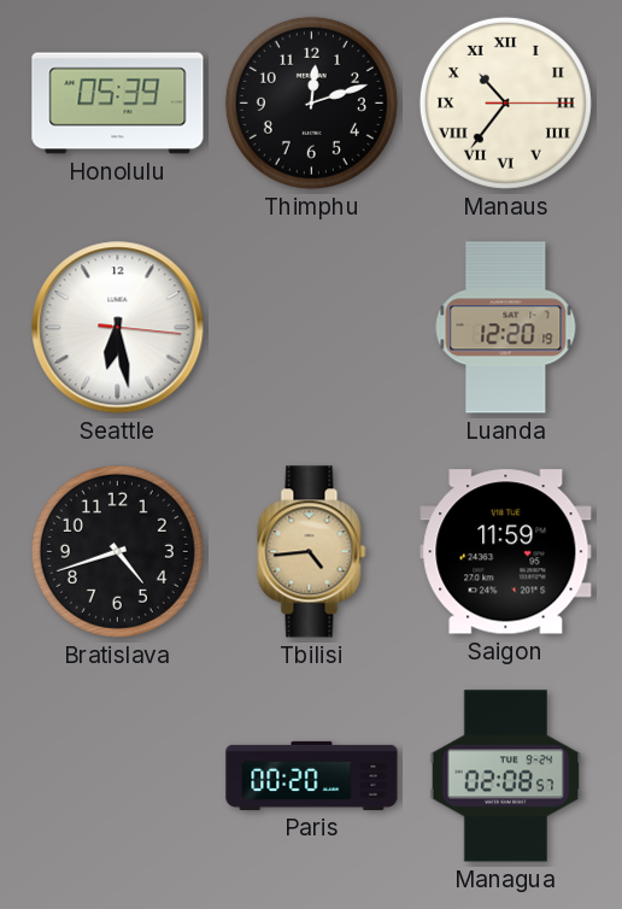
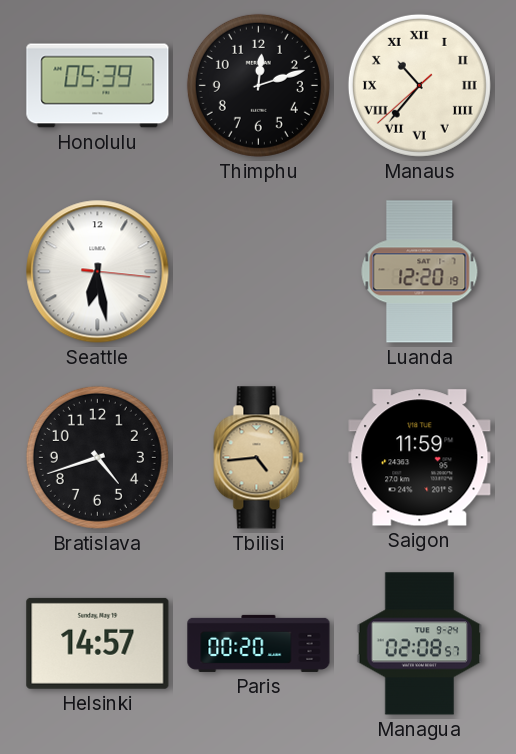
Manaus: 10:36:15 -> 10:36:38 (419, 85)
Helsinki: none -> 14:57 (98, 643)
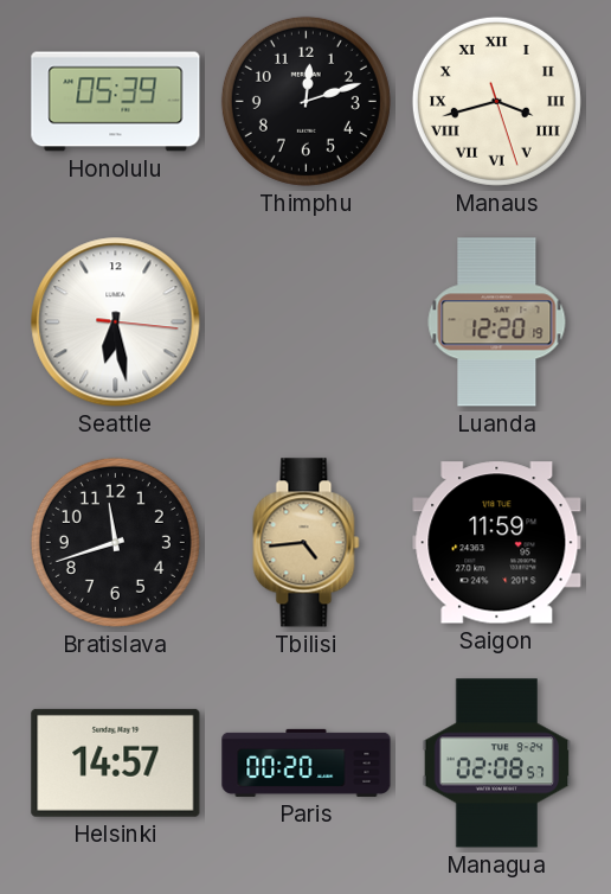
Manaus: 10:36 -> 3:42 (496, 101)
Bratislava: 4:42 -> 11:42 (115, 542)
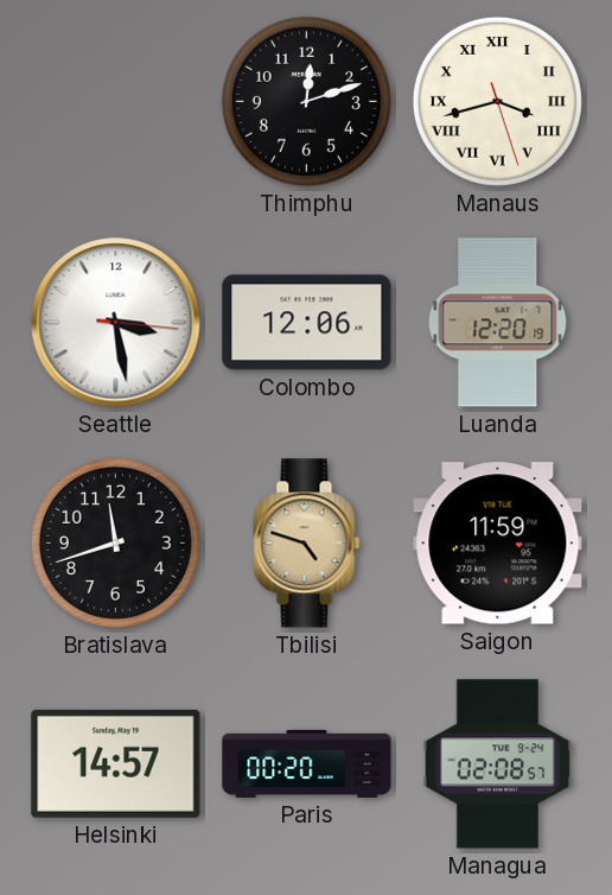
Honolulu: 05:39 -> none (116, 102)
Seattle: 6:28 -> 3:28 (116, 323)
Colombo: none -> 12:06 (307, 323)
Tbilisi: 4:44 -> 4:48 (307, 544)
